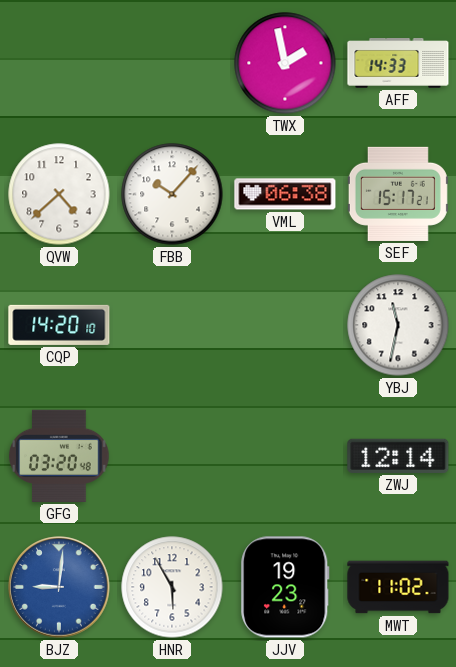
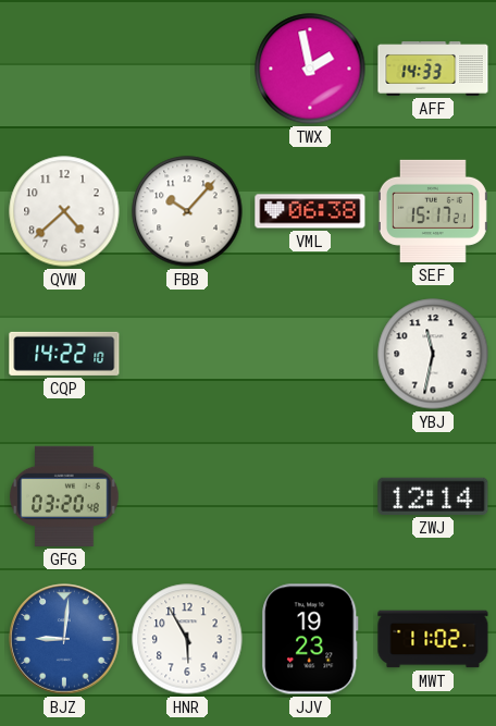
CQP: 14:20 -> 14:22 (64, 354)
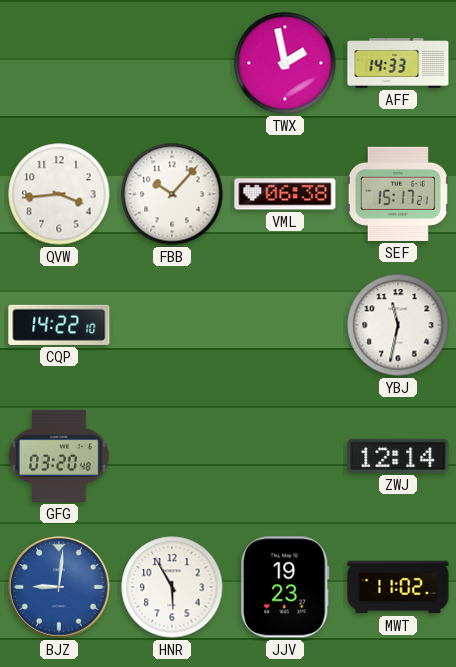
QVW: 4:38 -> 3:44 (59, 194)
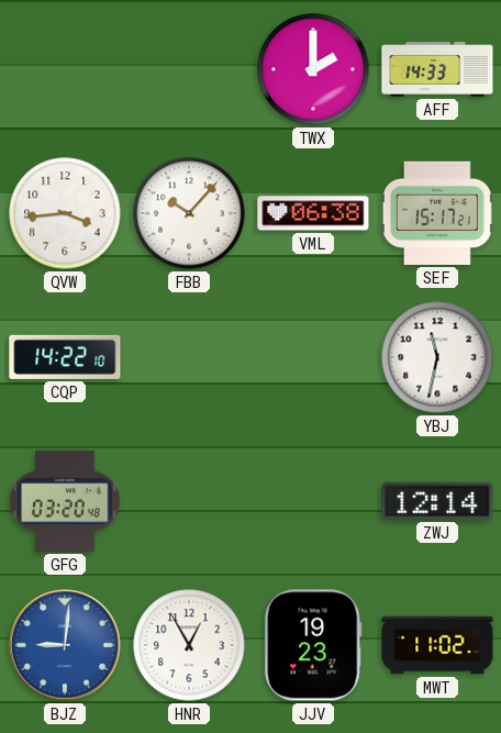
TWX: 1:58 -> 2:00 (313, 69)
HNR: 5:55 -> 12:55 (189, 645)
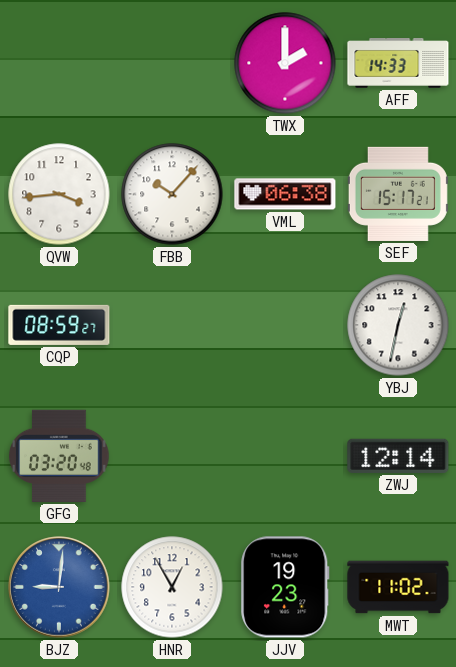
CQP: 14:22 -> 08:59 (59, 325)
YBJ: 11:32 -> 12:32 (398, 325)
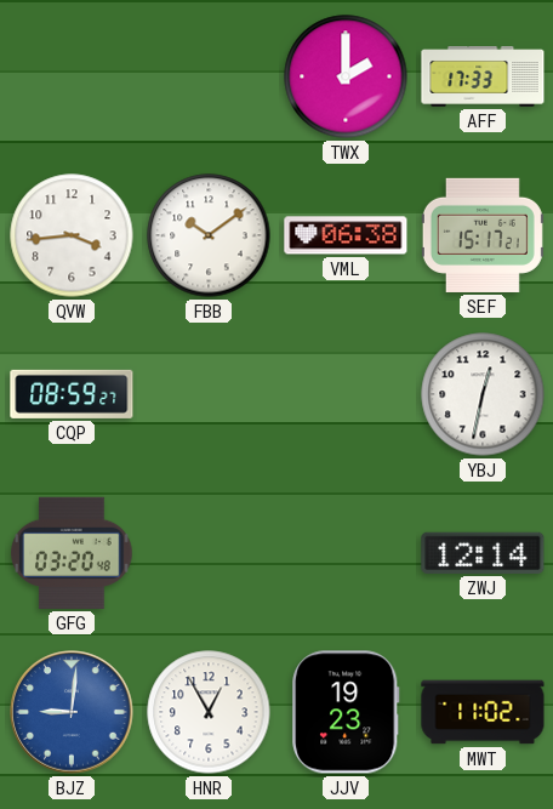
AFF: 14:33 -> 17:33 (483, 78)
FBB: 10:07 -> 10:09 (209, 235)
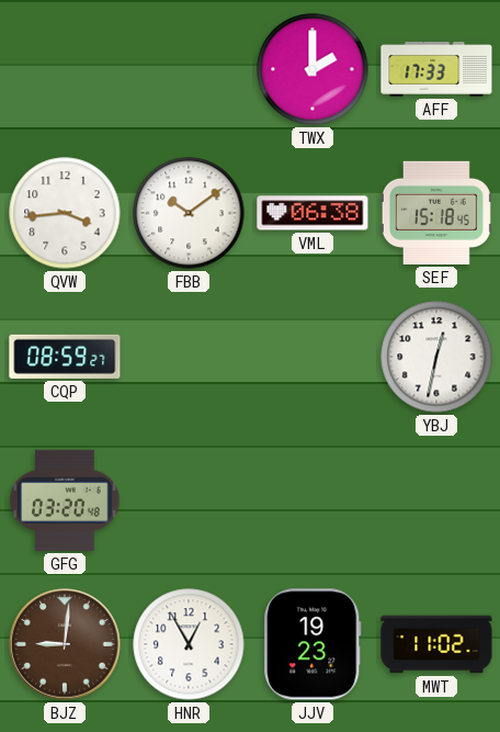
SEF: 15:17 -> 15:18 (436, 213)
ZWJ: 12:14 -> none (483, 553)
BJZ dial: blue -> brown (65, 644)
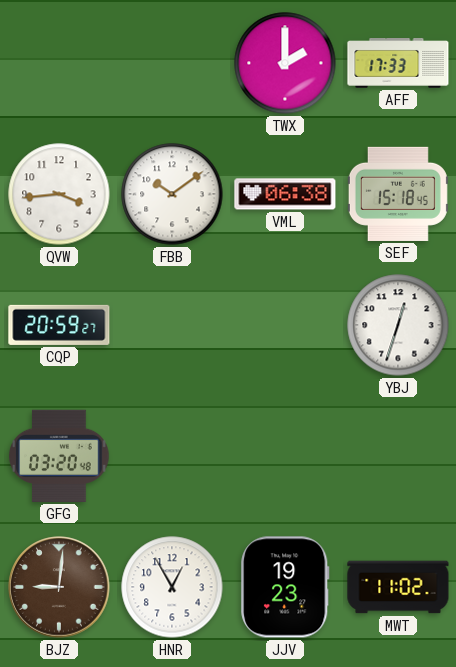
CQP: 08:59 -> 20:59 (59, 325)
YBJ: 12:32 -> 12:33 (398, 325)
